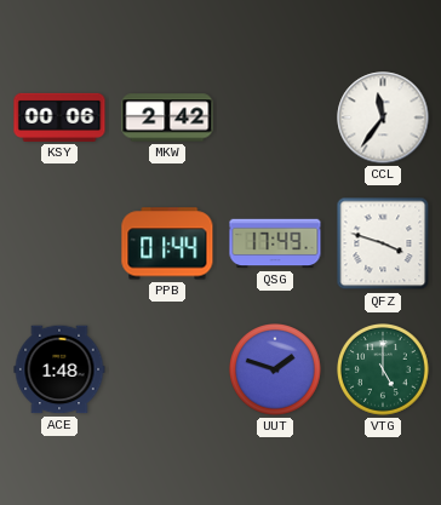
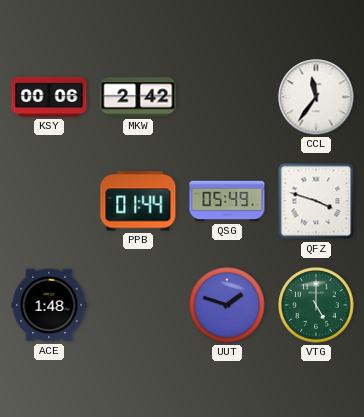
QSG: 17:49 -> 05:49 (227, 201)
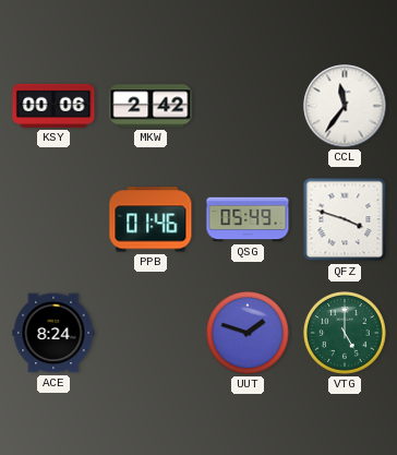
PPB: 01:44 -> 01:46 (151, 219)
ACE: 1:48 -> 8:24 (53, 333)
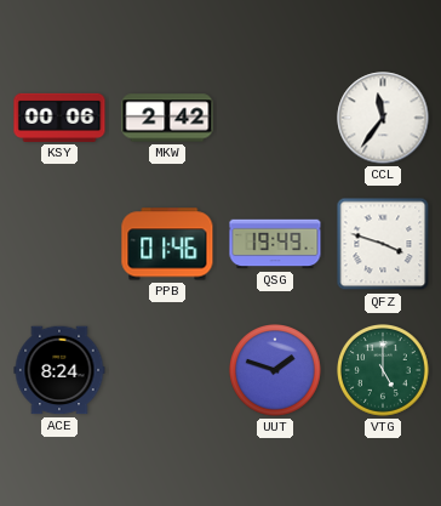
QSG: 05:49 -> 19:49 (275, 244)
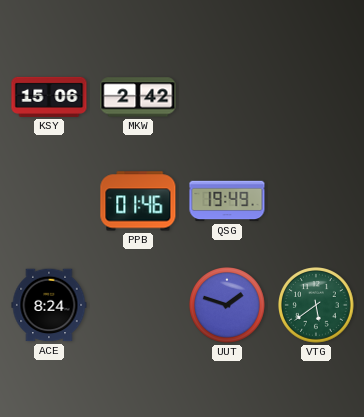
KSY: 00:06 -> 15:06 (49, 97)
CCL: 11:36 -> none (383, 118)
QFZ: 3:48 -> none (383, 244)
VTG: 5:00 -> 5:39 (317, 306)
